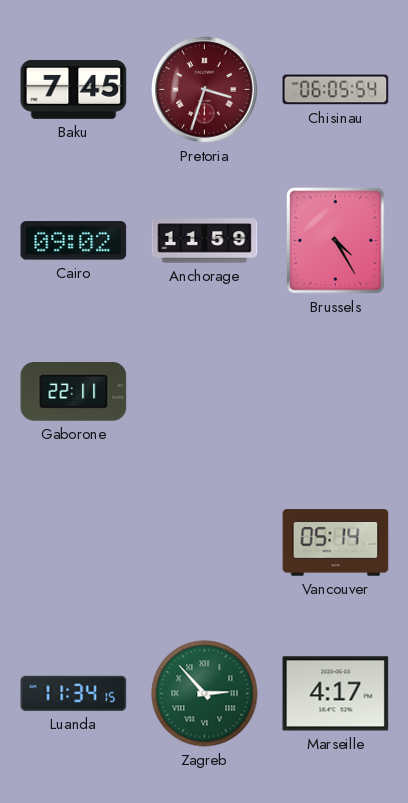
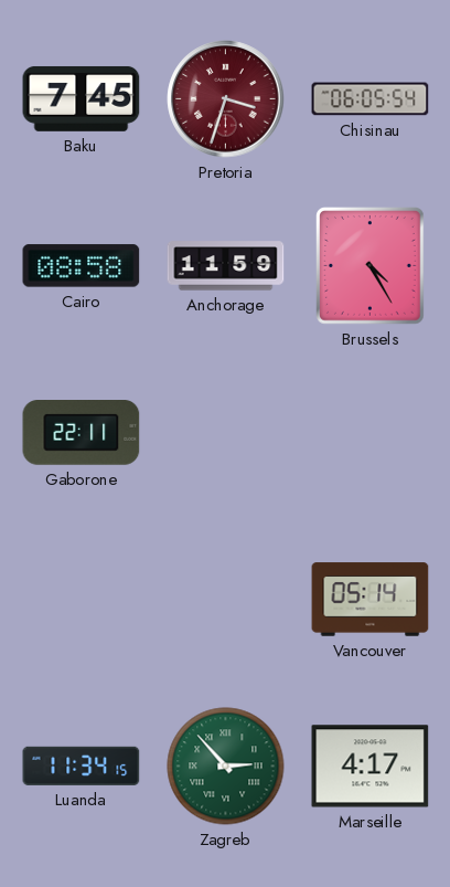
Cairo: 09:02 -> 08:58 (82, 266)
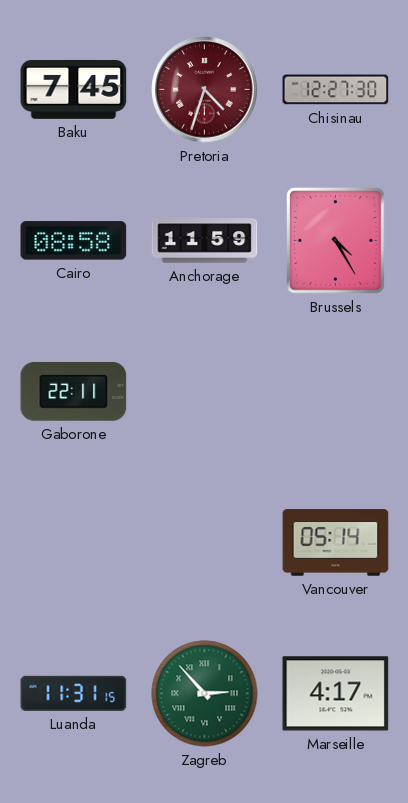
Pretoria: 3:33 -> 4:33 (205, 90)
Chisinau: 06:05 -> 12:27 (336, 90)
Luanda: 11:34 -> 11:31 (74, 693)
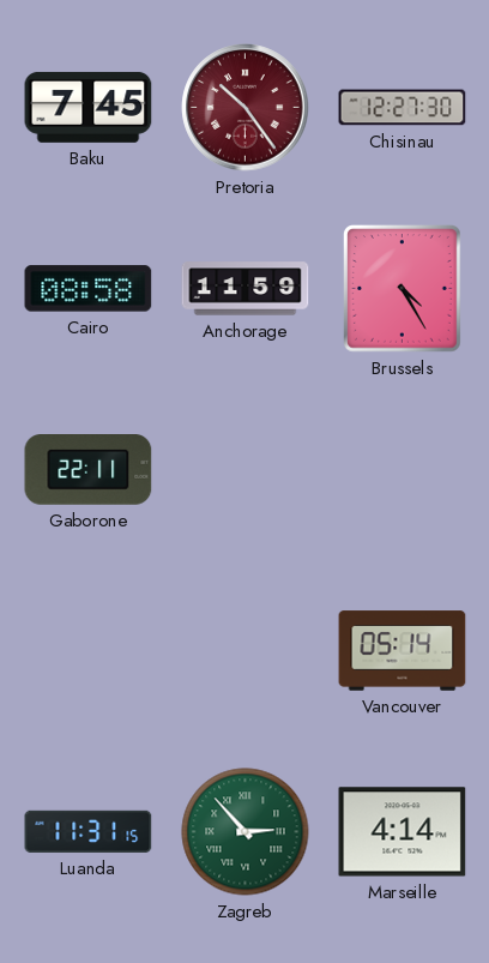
Pretoria: 4:33 -> 10:24 (246, 108)
Marseille: 4:17 -> 4:14 (403, 832)
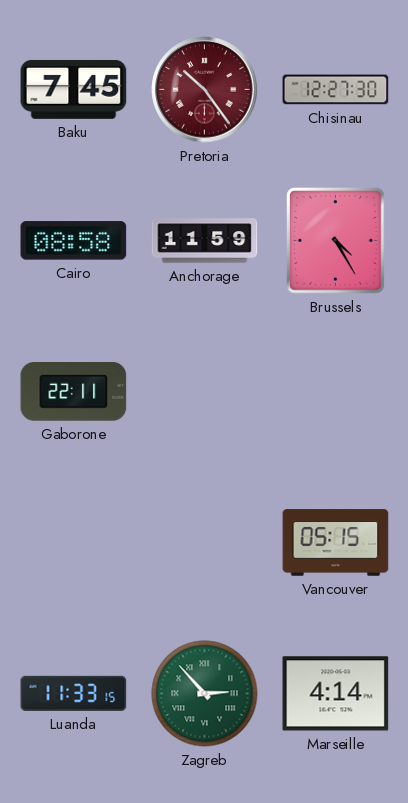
Vancouver: 05:14 -> 05:15 (336, 543)
Luanda: 11:31 -> 11:33 (74, 693)
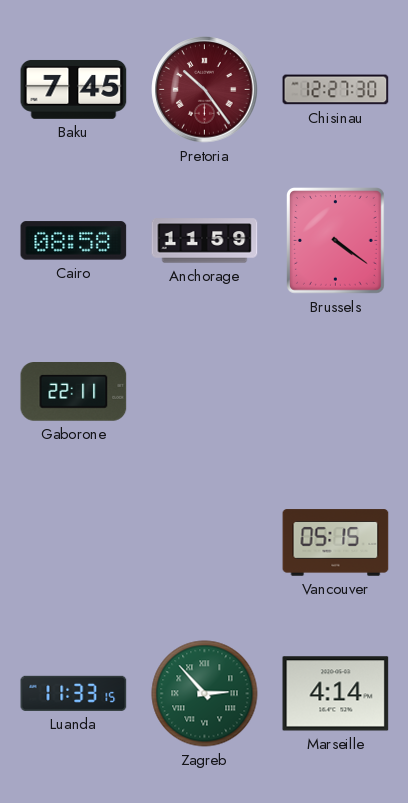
Brussels: 4:25 -> 4:21 (336, 241)
